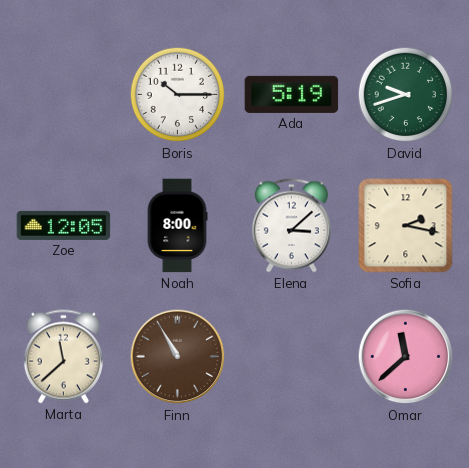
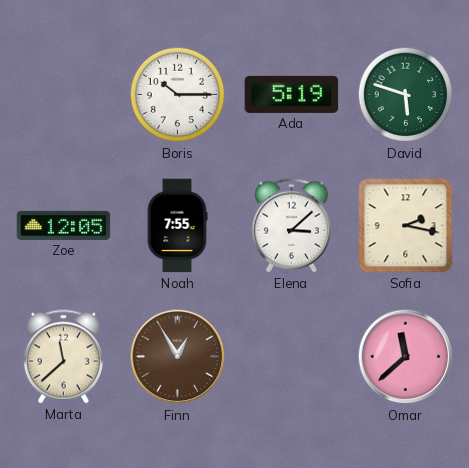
David: 9:42 -> 5:48 (406, 95)
Noah: 8:00 -> 7:55 (177, 226)
Finn: 10:55 -> 12:55 (178, 357)
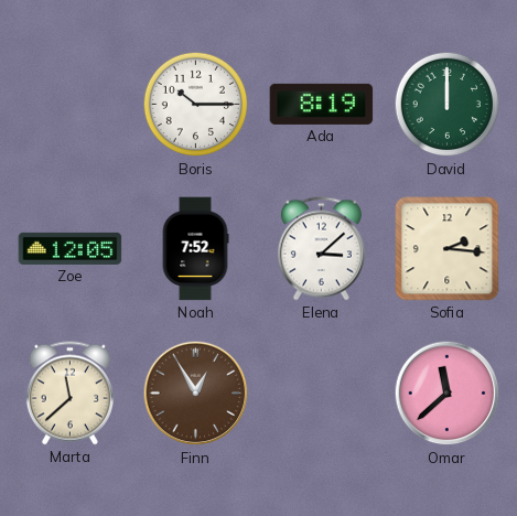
Ada: 5:19 -> 8:19 (322, 104)
David: 5:48 -> 12:00 (448, 105)
Noah: 7:55 -> 7:52 (195, 249)
Sofia: 2:17 -> 2:16 (448, 249)
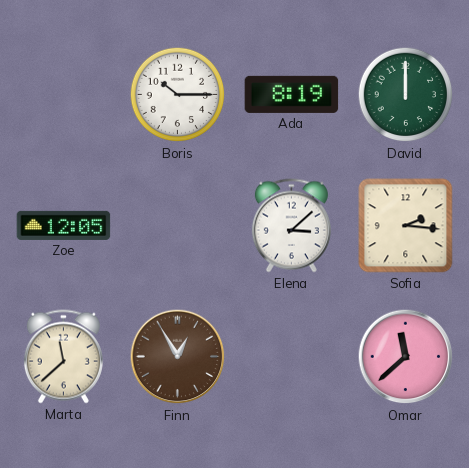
Noah: 7:52 -> none (195, 249)
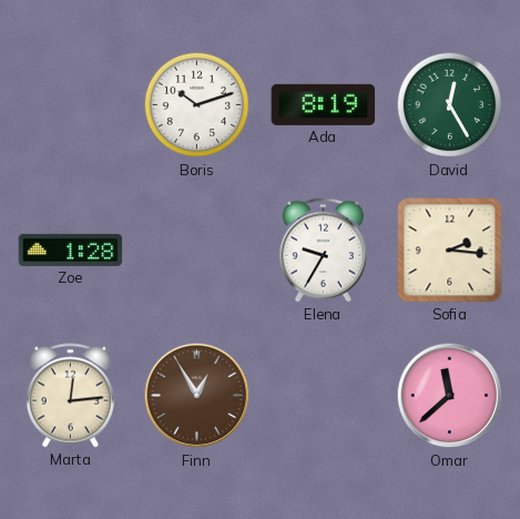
Boris: 10:15 -> 10:12 (197, 105)
David: 12:00 -> 12:25 (450, 105)
Zoe: 12:05 -> 1:28 (71, 250)
Elena: 3:08 -> 9:35 (323, 251)
Marta: 11:38 -> 12:14 (70, 396)
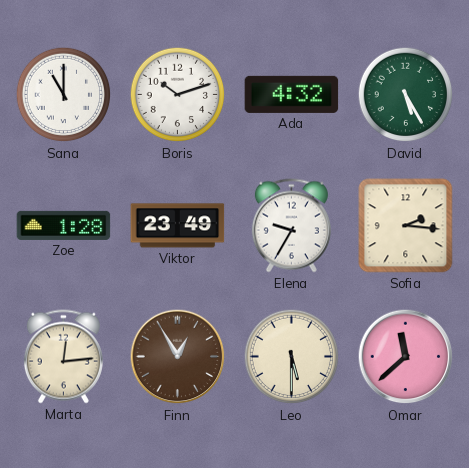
Sana: none -> 11:00 (64, 95)
Ada: 8:19 -> 4:32 (292, 94)
David: 12:25 -> 5:25 (406, 95)
Viktor: none -> 23:49 (178, 226)
Leo: none -> 5:30 (292, 357)
